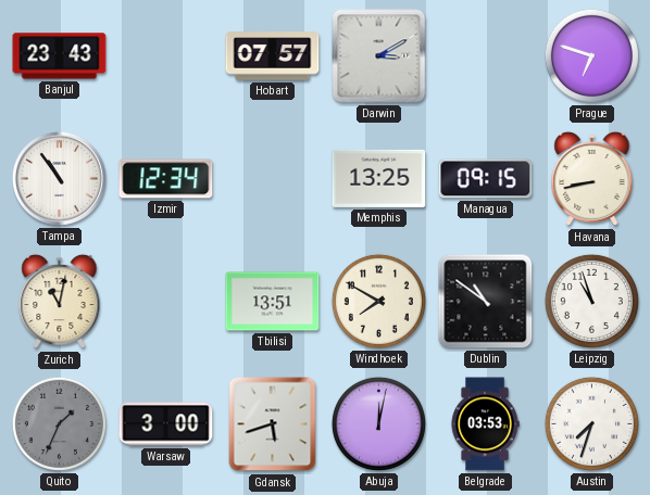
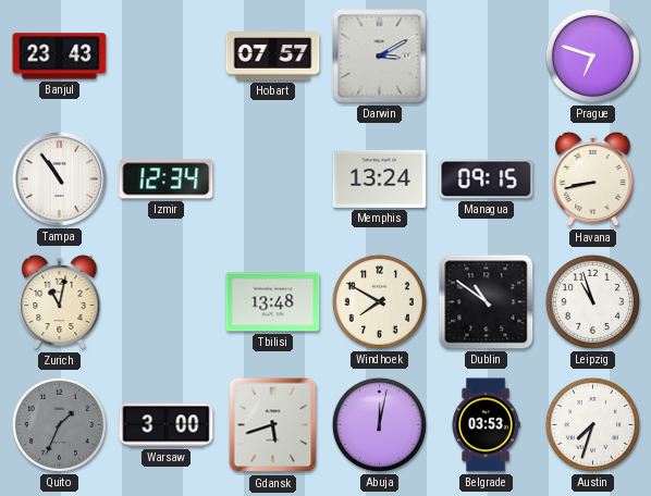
Memphis: 13:25 -> 13:24 (380, 178)
Tbilisi: 13:51 -> 13:48 (273, 302)
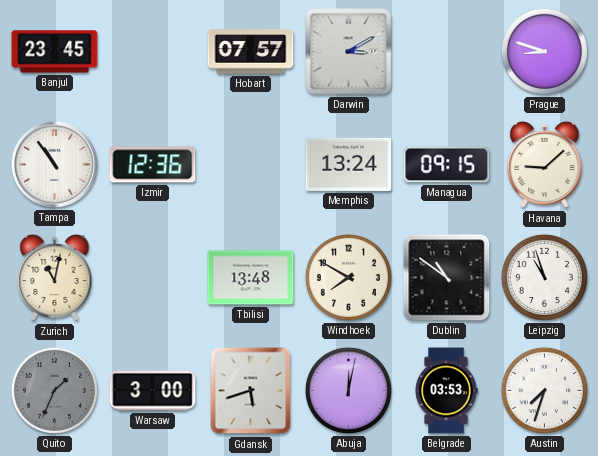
Banjul: 23:43 -> 23:45 (55, 52)
Prague: 6:48 -> 8:48 (544, 51)
Izmir: 12:34 -> 12:36 (153, 165)
Havana: 8:43 -> 9:08 (545, 165)
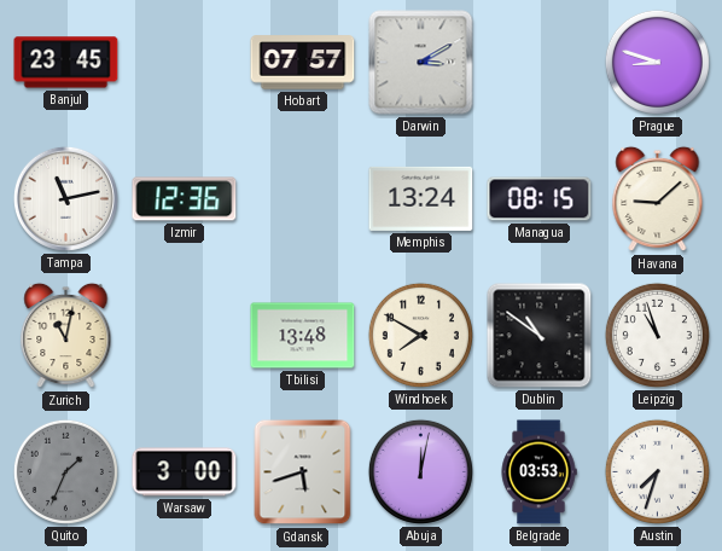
Tampa: 10:54 -> 11:13 (65, 198)
Managua: 09:15 -> 08:15 (540, 199)
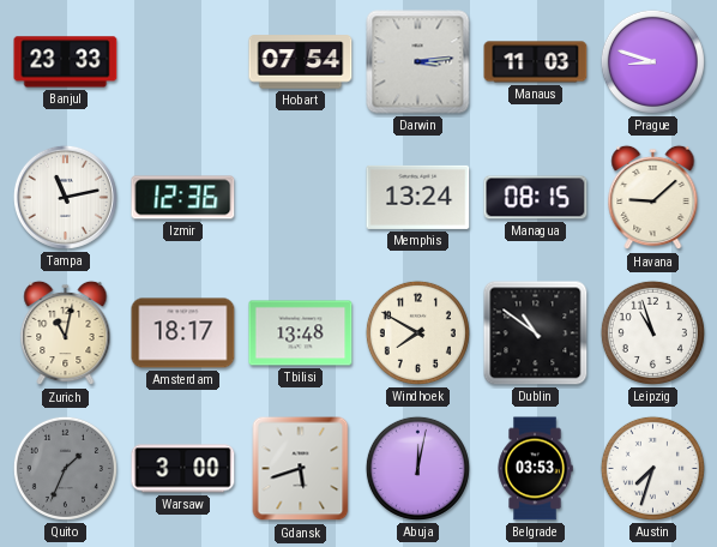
Banjul: 23:45 -> 23:33 (66, 62)
Hobart: 07:57 -> 07:54 (301, 62)
Darwin: 3:10 -> 3:14 (418, 62)
Manaus: none -> 11:03 (536, 62)
Amsterdam: none -> 18:17 (183, 333)
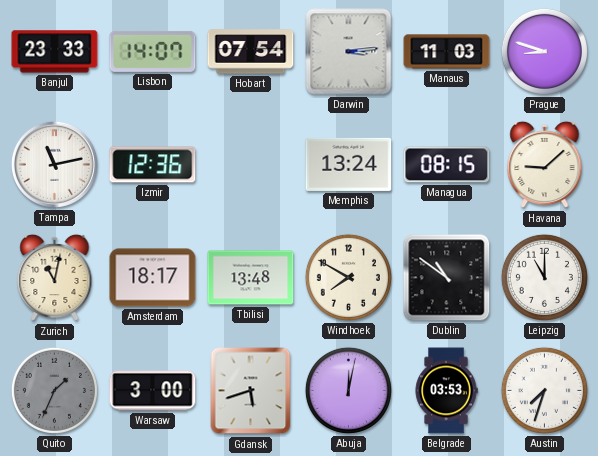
Lisbon: none -> 14:07 (153, 51)
Leipzig: 10:57 -> 11:00 (544, 277)
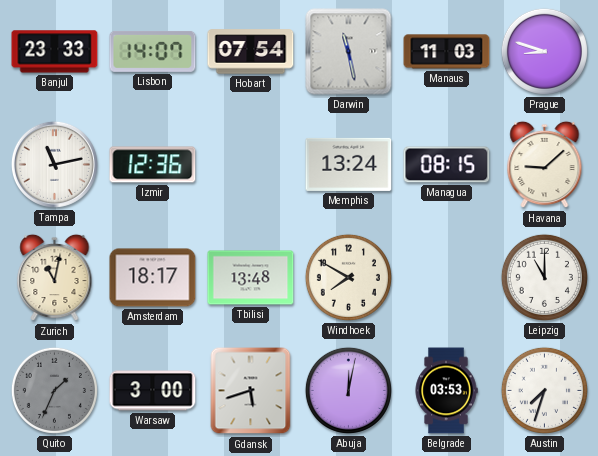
Darwin: 3:14 -> 11:28 (349, 52)
Dublin: 10:51 -> none (447, 278)
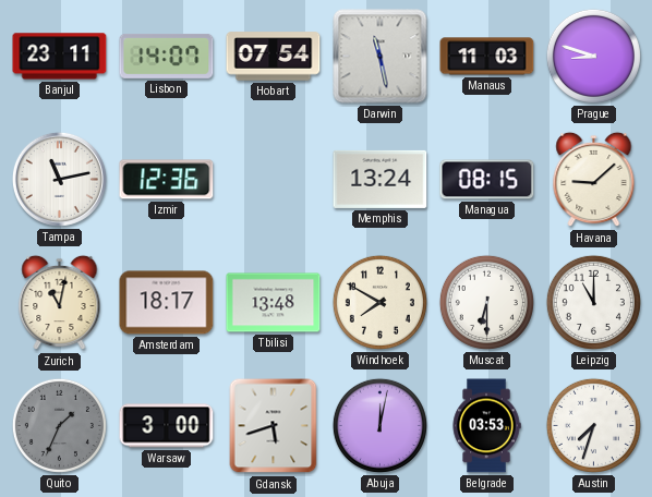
Banjul: 23:33 -> 23:11 (60, 57)
Muscat: none -> 6:30 (486, 302)
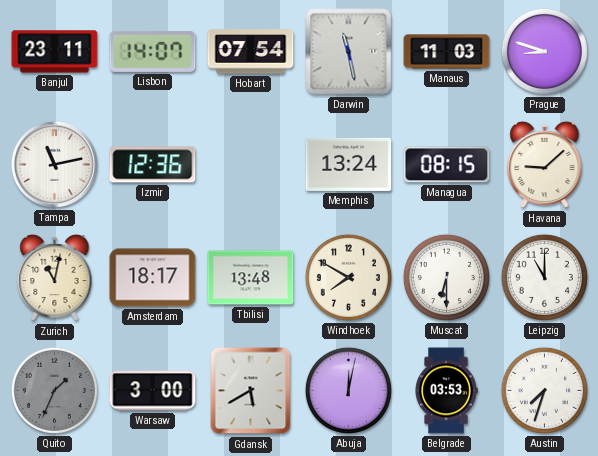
Gdansk: 5:42 -> 5:40 (251, 391)
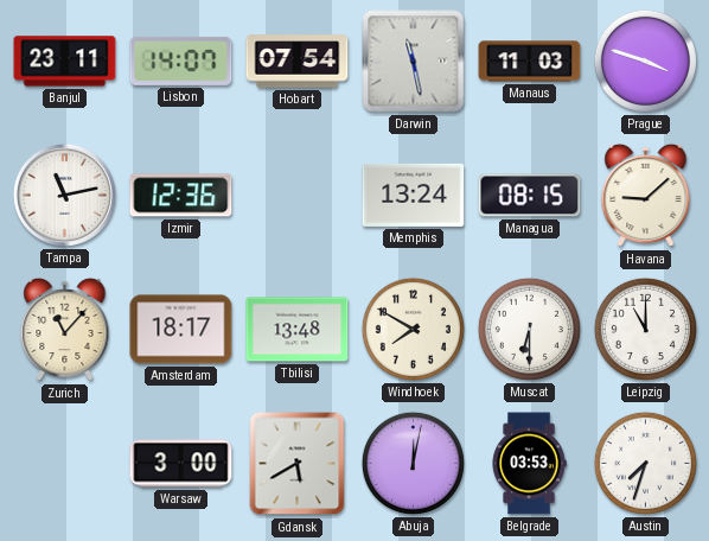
Prague: 8:48 -> 3:48 (645, 61)
Zurich: 11:02 -> 11:07 (65, 330)
Quito: 1:34 -> none (54, 390)
